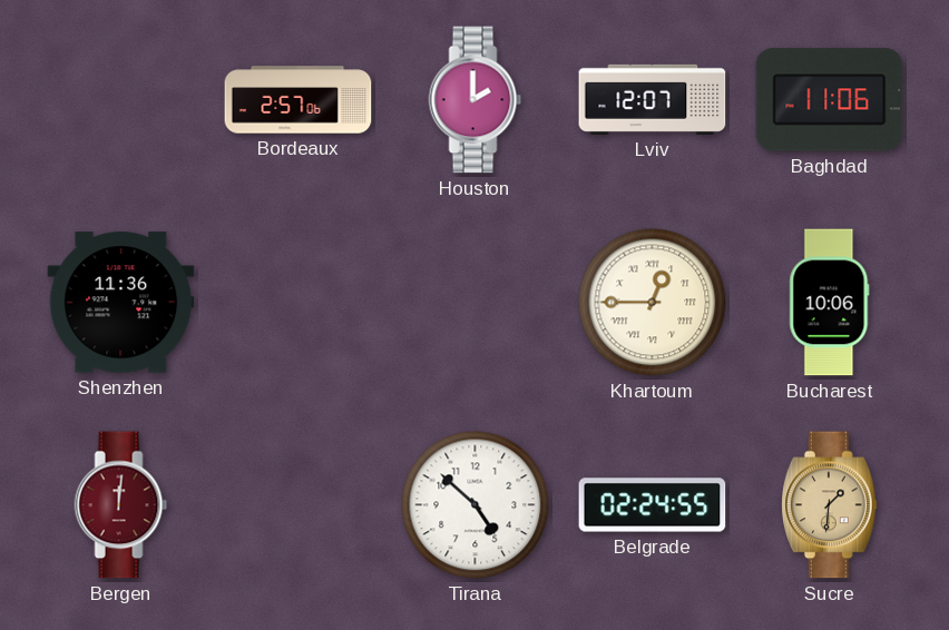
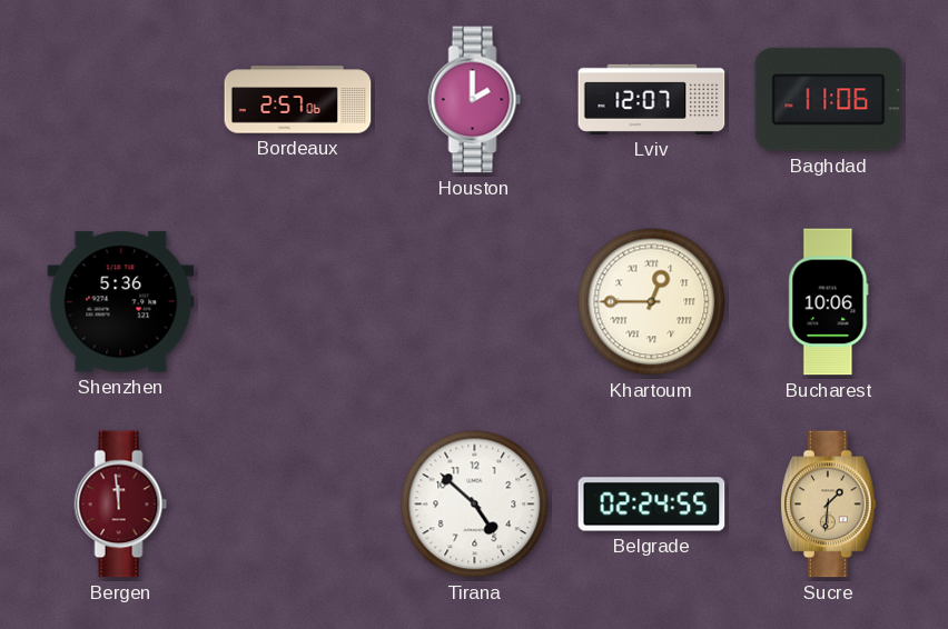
Shenzhen: 11:36 -> 5:36 (121, 302)
Bergen: 12:01 -> 11:59 (121, 505)
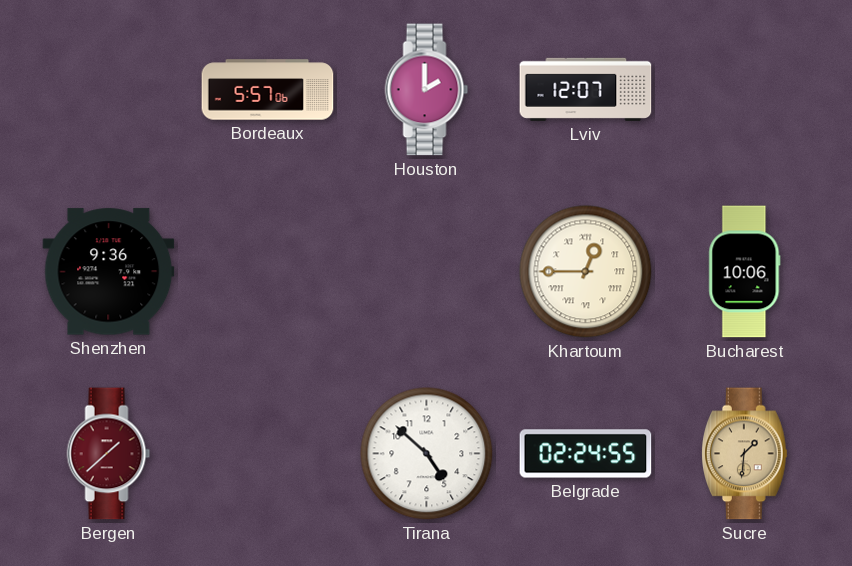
Bordeaux: 2:57 -> 5:57 (268, 90)
Baghdad: 11:06 -> none (829, 100)
Shenzhen: 5:36 -> 9:36 (109, 272)
Bergen: 11:59 -> 1:38 (109, 454)
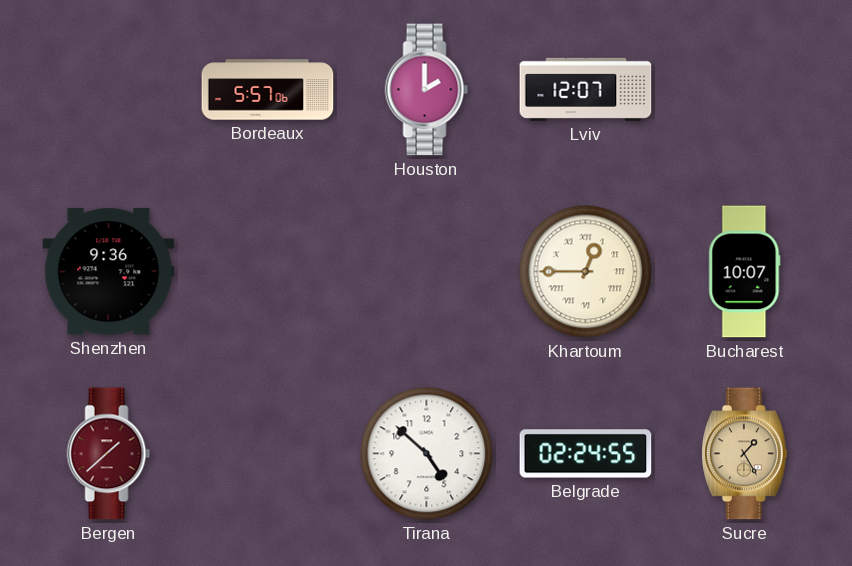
Bucharest: 10:06 -> 10:07 (745, 272)
Sucre: 1:31 -> 1:25 (745, 454)
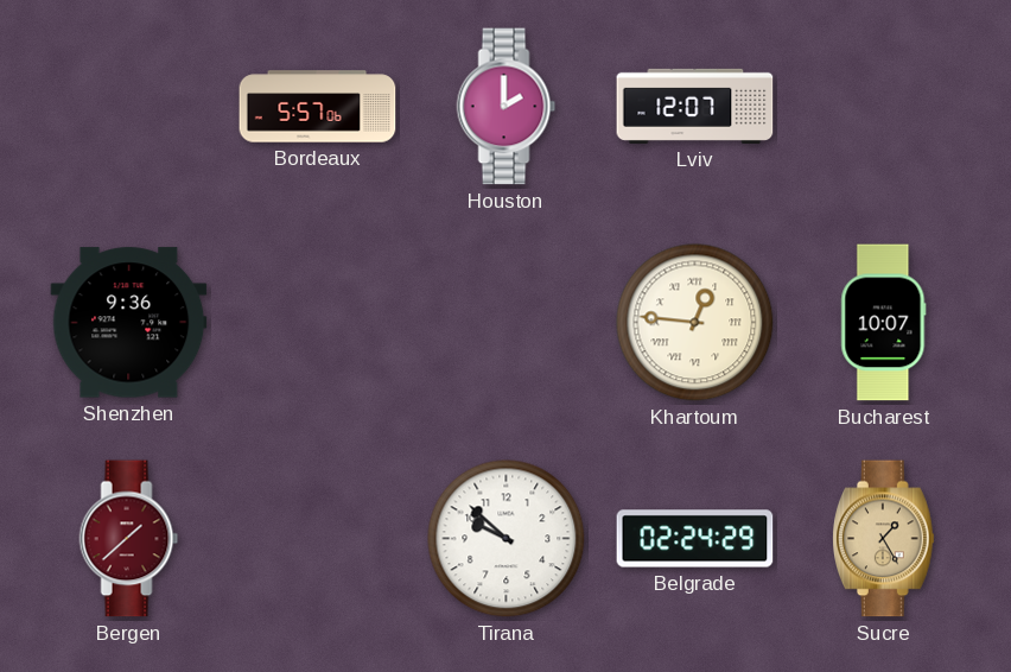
Khartoum: 12:45 -> 12:46 (695, 323)
Tirana: 4:52 -> 9:52 (507, 539)
Belgrade: 02:24:55 -> 02:24:29 (695, 539)
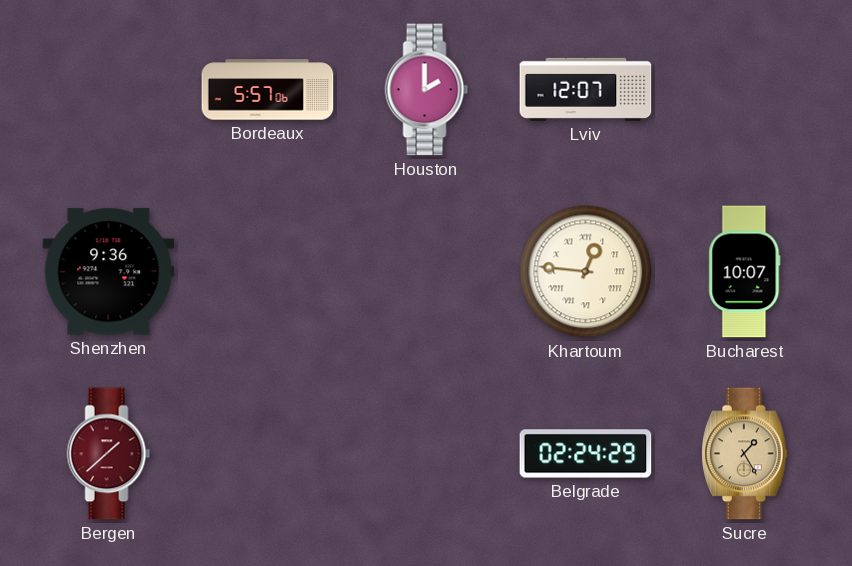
Tirana: 9:52 -> none (507, 539)
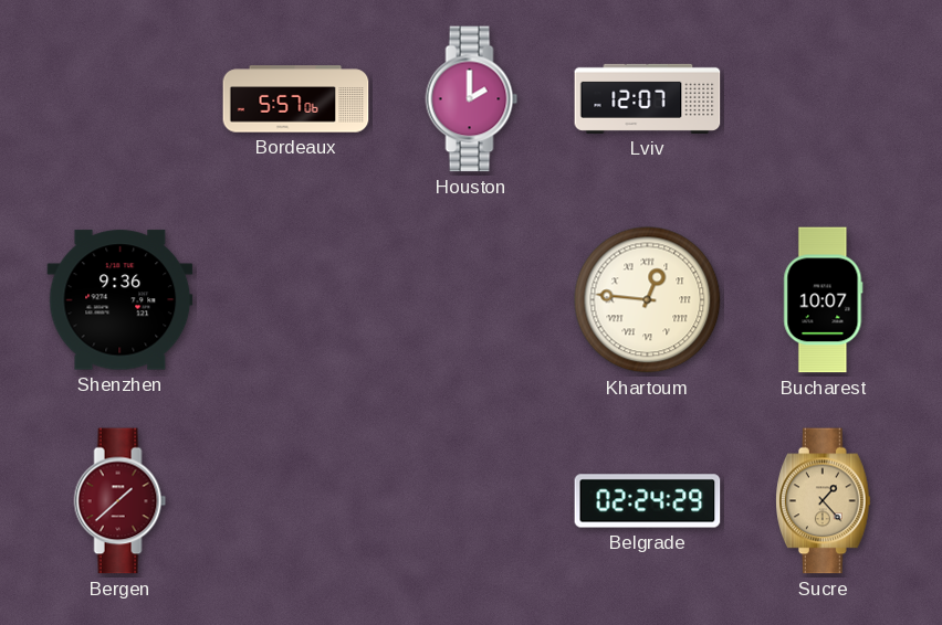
Sucre: 1:25 -> 1:23 (824, 501)
